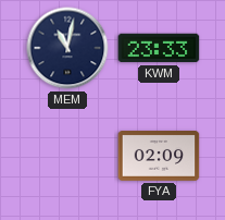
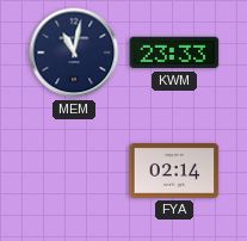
FYA: 02:09 -> 02:14 (174, 172)
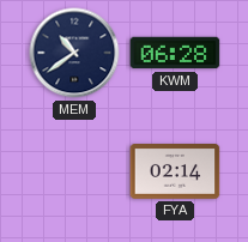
MEM: 11:02 -> 10:39 (74, 53)
KWM: 23:33 -> 06:28 (175, 53)
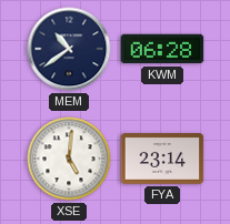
XSE: none -> 5:01 (69, 159)
FYA: 02:14 -> 23:14 (162, 160)
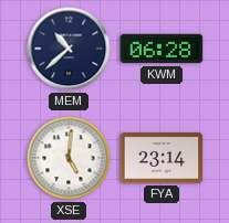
MEM: 10:39 -> 10:38 (69, 49)
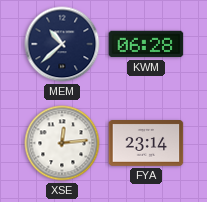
XSE: 5:01 -> 12:14 (62, 143)
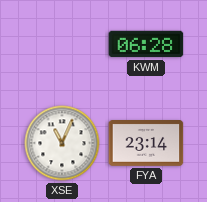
MEM: 10:38 -> none (62, 44)
XSE: 12:14 -> 11:04 (62, 143)
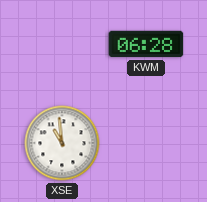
XSE: 11:04 -> 10:59 (62, 143)
FYA: 23:14 -> none (146, 144)
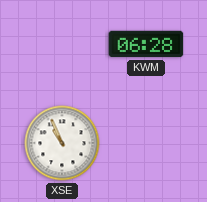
XSE: 10:59 -> 10:56 (62, 143)
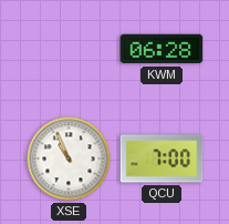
QCU: none -> 7:00 (162, 159)
